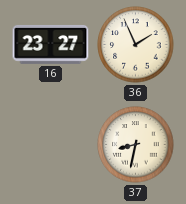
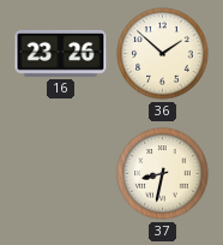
16: 23:27 -> 23:26 (61, 53)
36: 1:56 -> 1:52 (163, 54)
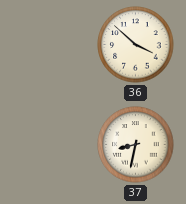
16: 23:26 -> none (61, 53)
36: 1:52 -> 3:52 (136, 45)
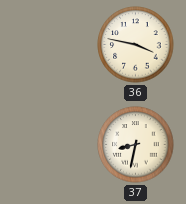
36: 3:52 -> 3:47 (136, 45)
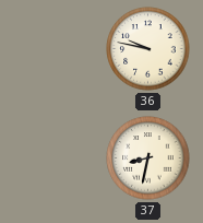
36: 3:47 -> 9:47 (148, 49)
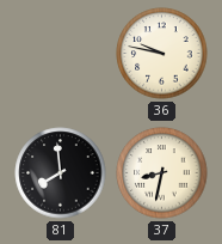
81: none -> 7:59 (61, 173)
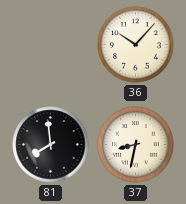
36: 9:47 -> 10:07 (136, 45)
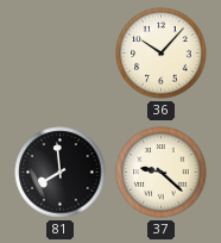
37: 8:32 -> 9:22 (162, 173)
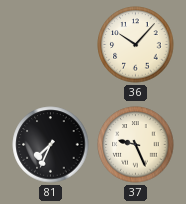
81: 7:59 -> 7:34 (51, 145)
37: 9:22 -> 9:26 (136, 145)
